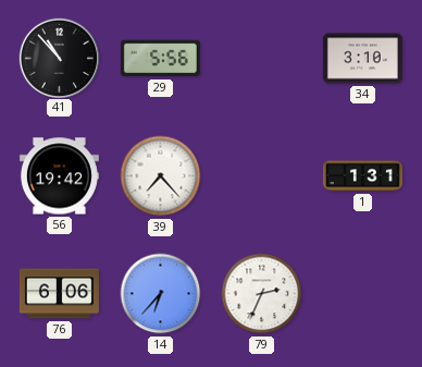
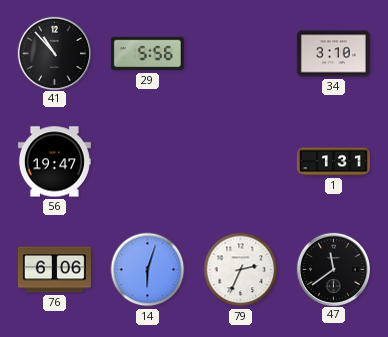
56: 19:42 -> 19:47 (54, 162)
39: 7:23 -> none (161, 176)
14: 6:37 -> 6:03 (148, 270)
47: none -> 11:39 (333, 269)
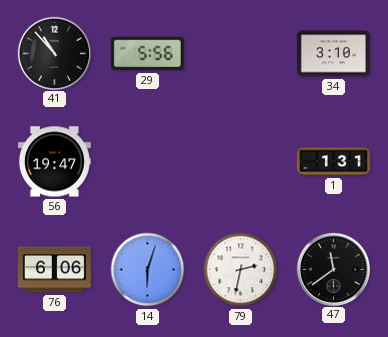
79: 2:34 -> 2:32 (241, 270)
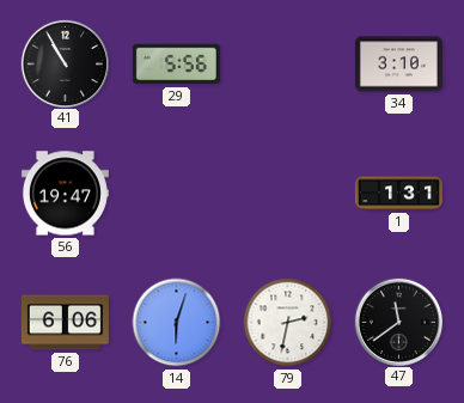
41: 10:53 -> 10:55 (65, 63)
